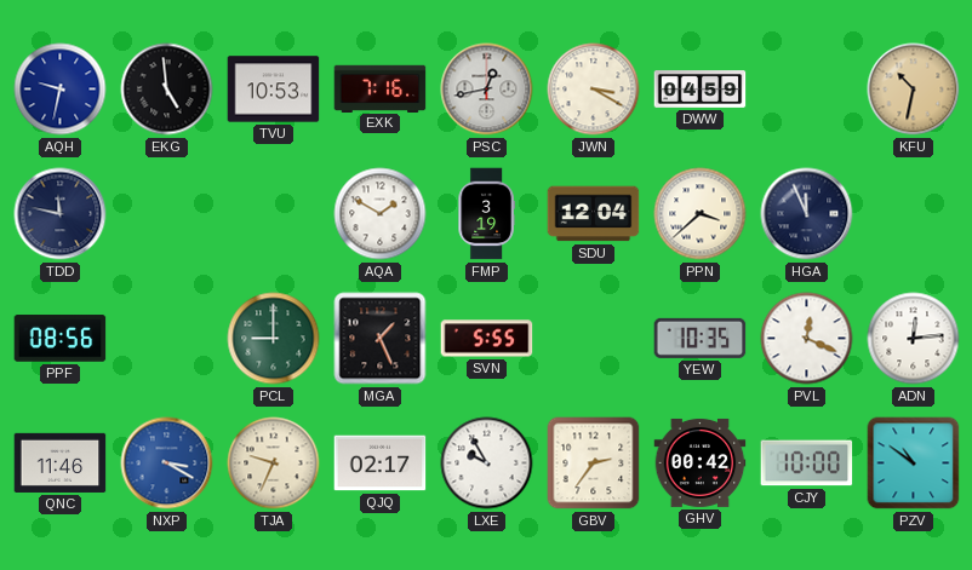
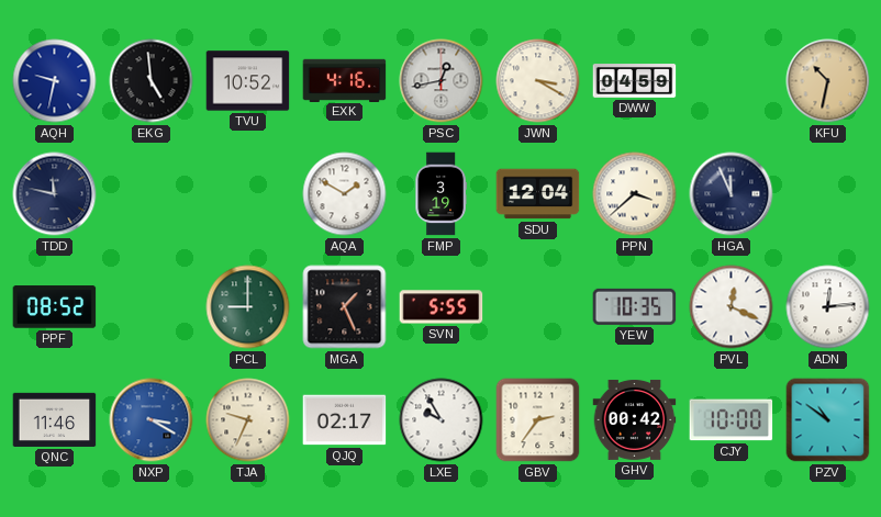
TVU: 10:53 -> 10:52 (248, 81)
EXK: 7:16 -> 4:16 (345, 80)
PPF: 08:56 -> 08:52 (55, 307)
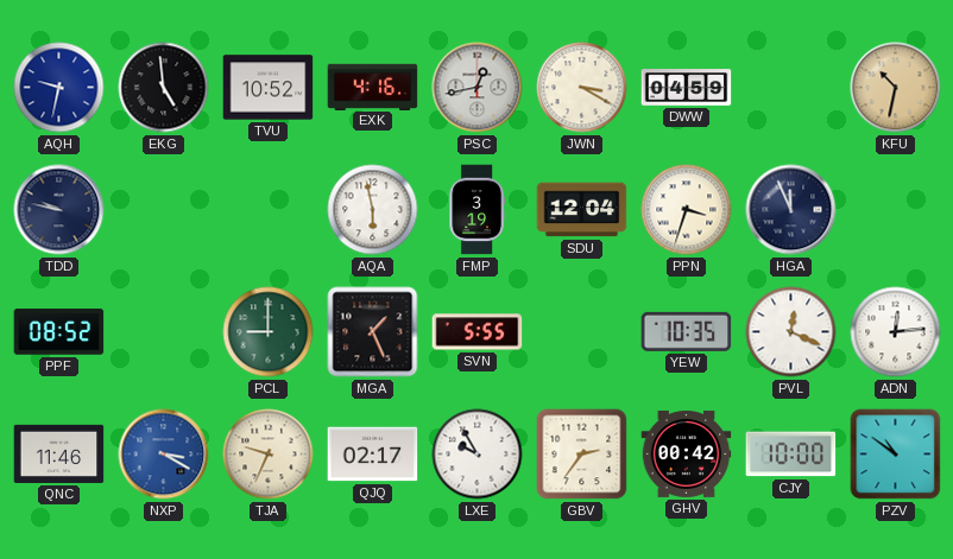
TDD: 11:47 -> 9:47 (59, 210)
AQA: 1:50 -> 5:58 (373, 210)
PPN: 3:38 -> 3:33 (687, 210)
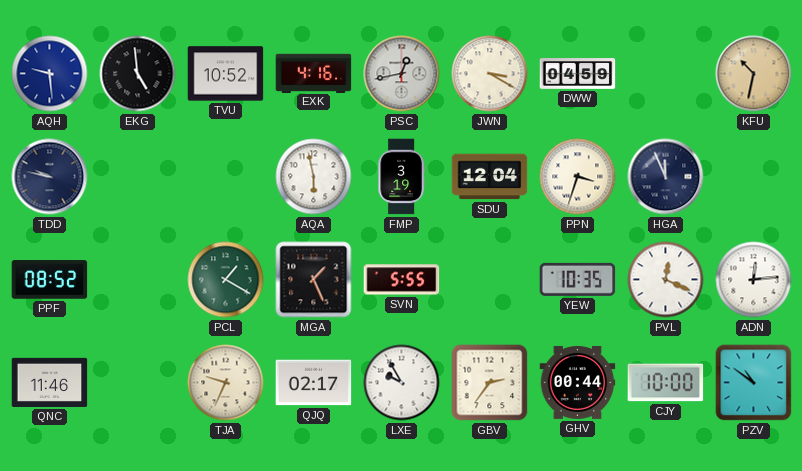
AQH: 9:32 -> 9:29 (50, 74)
PCL: 9:00 -> 1:20 (226, 280)
NXP: 3:20 -> none (164, 455)
GHV: 00:42 -> 00:44 (578, 382)
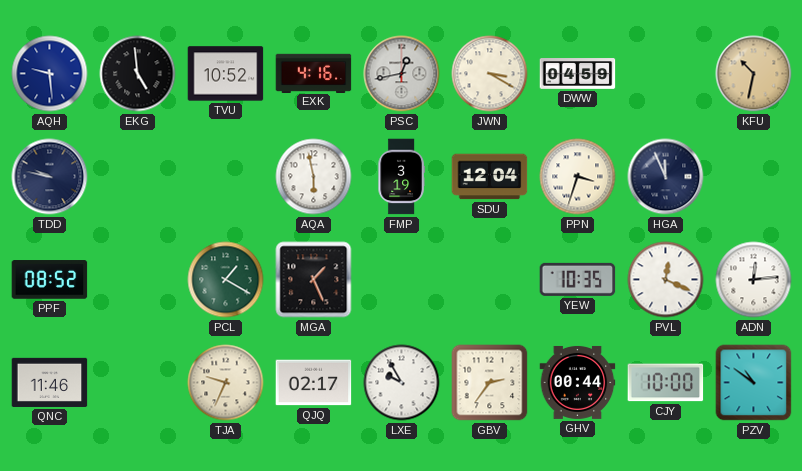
SVN: 5:55 -> none (402, 280)
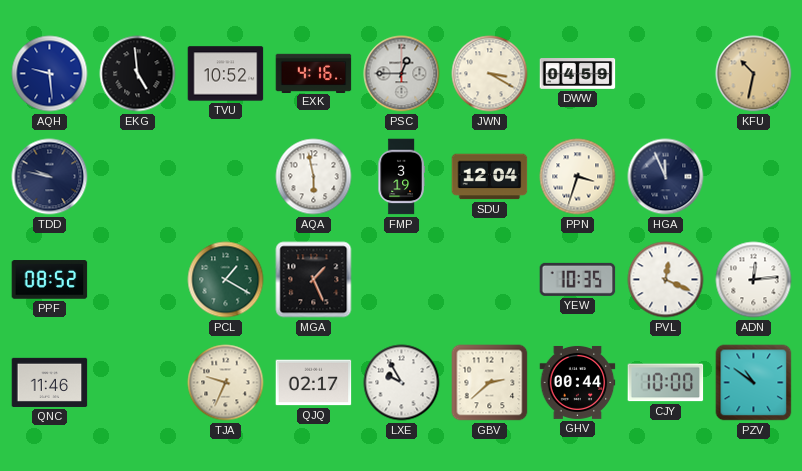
PSC: 12:43 -> 12:45 (402, 74)
GBV: 2:36 -> 2:38 (490, 383)
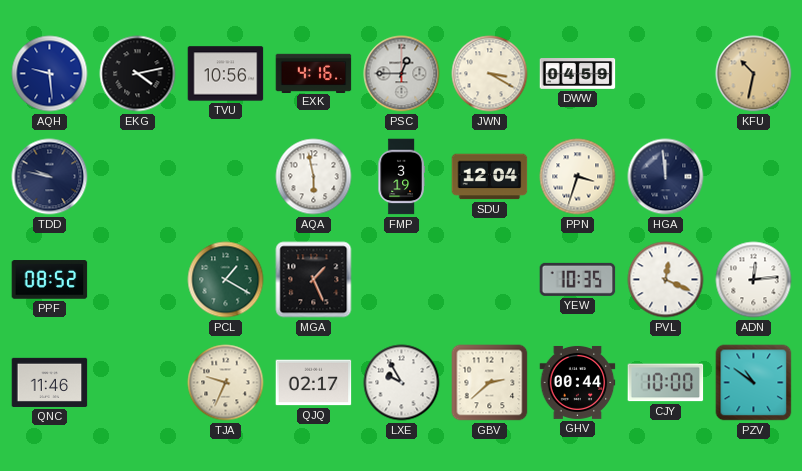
EKG: 4:59 -> 4:13 (138, 74)
TVU: 10:52 -> 10:56 (226, 74)
HGA: 11:56 -> 11:59 (666, 177)
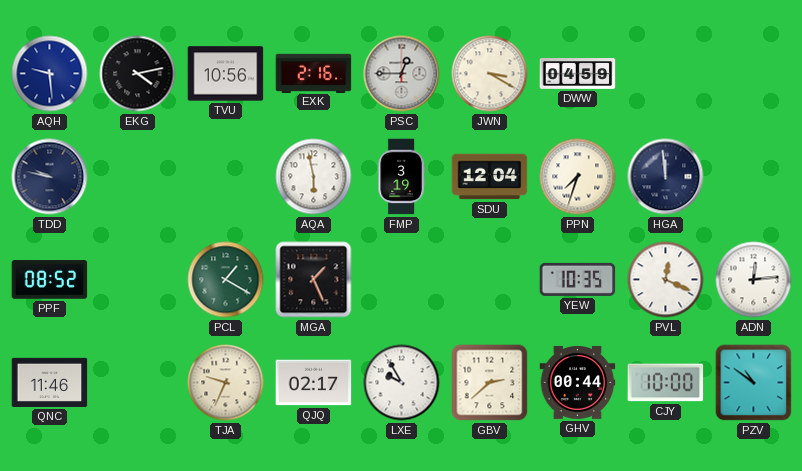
EXK: 4:16 -> 2:16 (314, 73)
KFU: 10:32 -> none (754, 74)
PPN: 3:33 -> 7:33 (578, 177)
